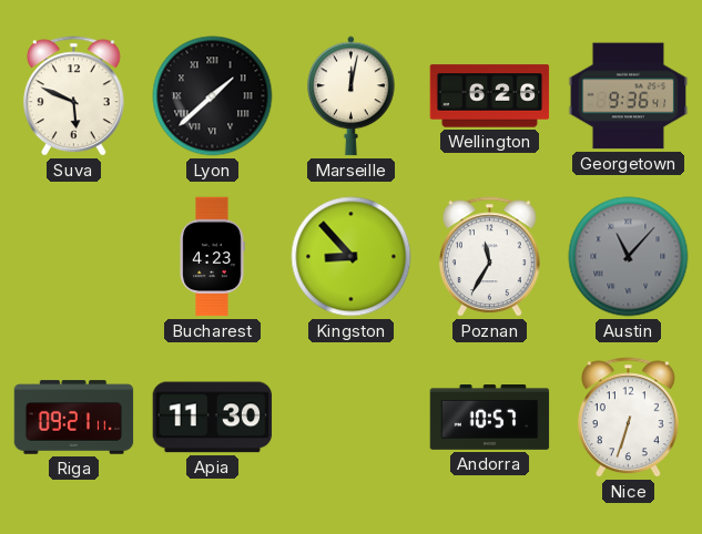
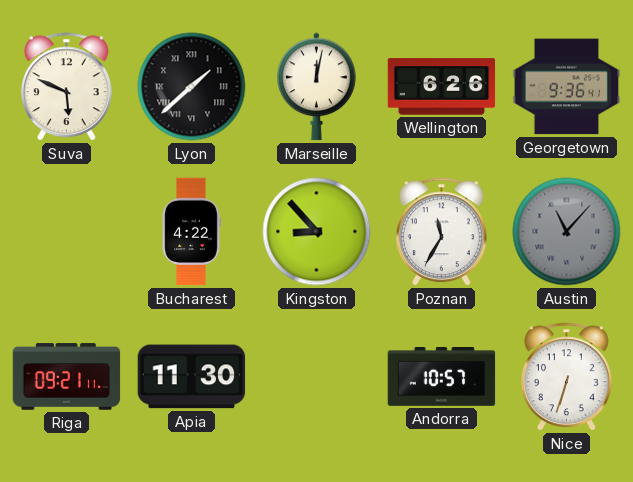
Bucharest: 4:23 -> 4:22 (191, 232)
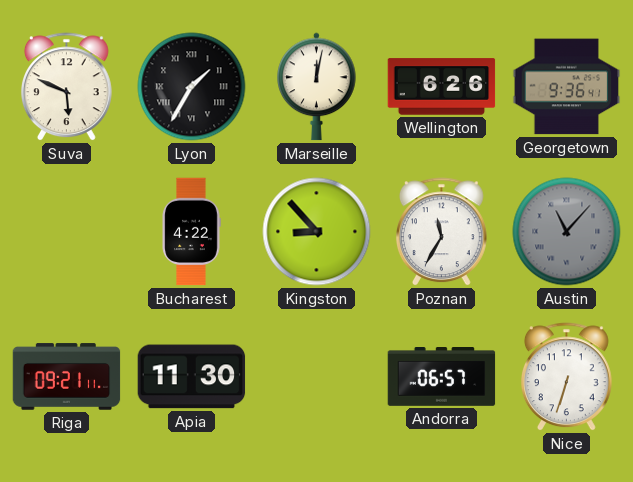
Lyon: 1:38 -> 1:35 (192, 87)
Andorra: 10:57 -> 06:57 (442, 377)
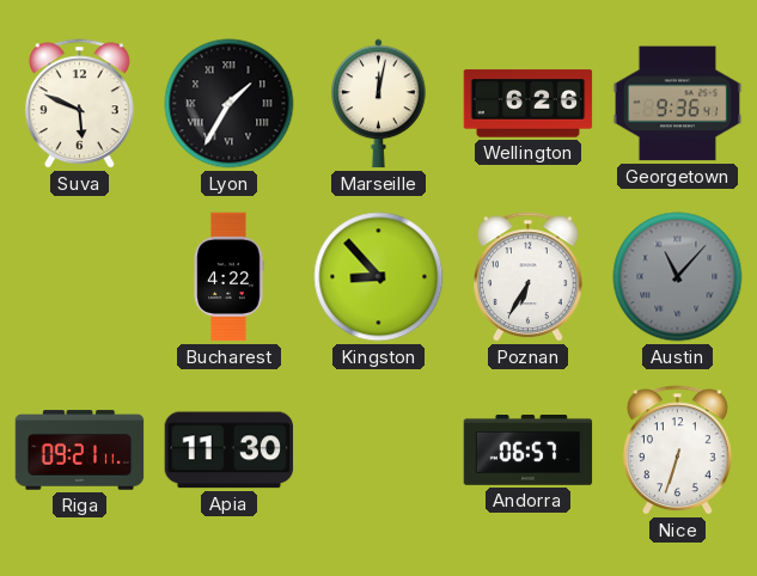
Poznan: 11:35 -> 6:35 (527, 277)
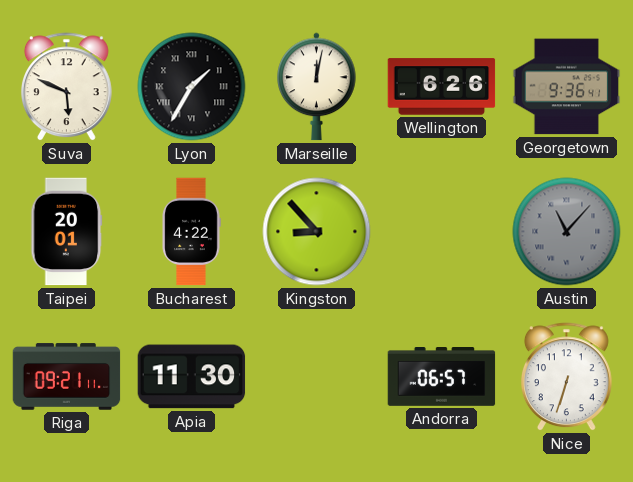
Taipei: none -> 20:01 (67, 232)
Poznan: 6:35 -> none (527, 277)
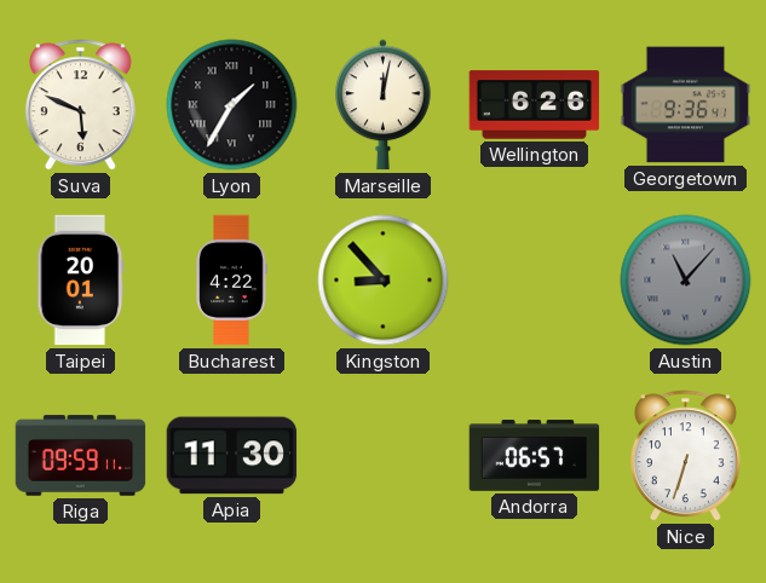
Riga: 09:21 -> 09:59 (81, 456)
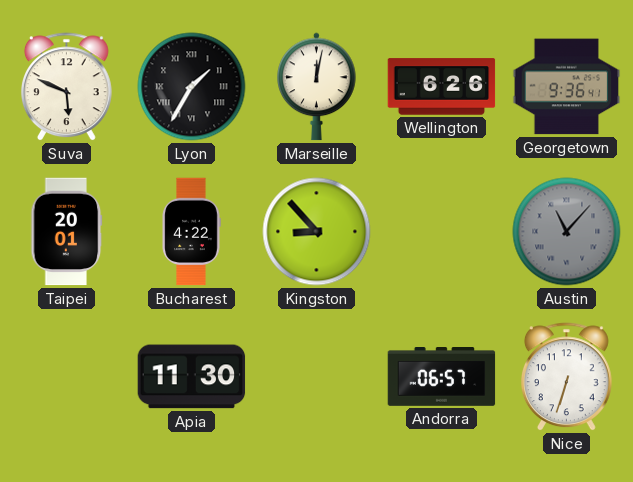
Riga: 09:59 -> none (81, 456)
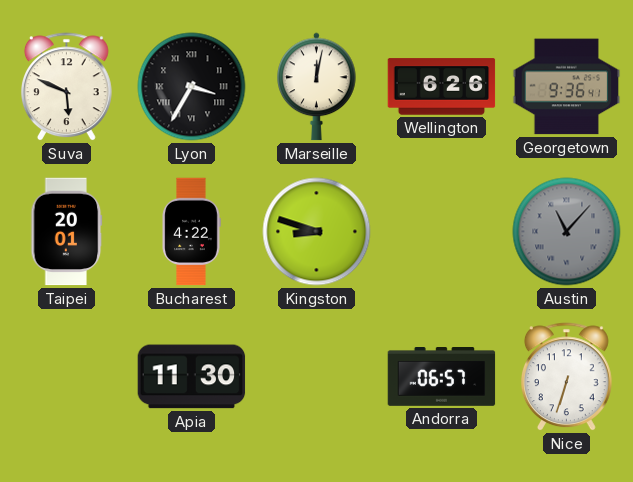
Lyon: 1:35 -> 3:35 (192, 87)
Kingston: 8:53 -> 8:48 (317, 232)
